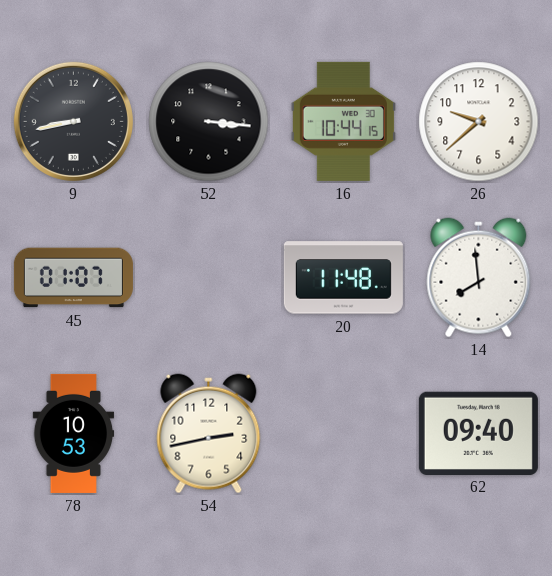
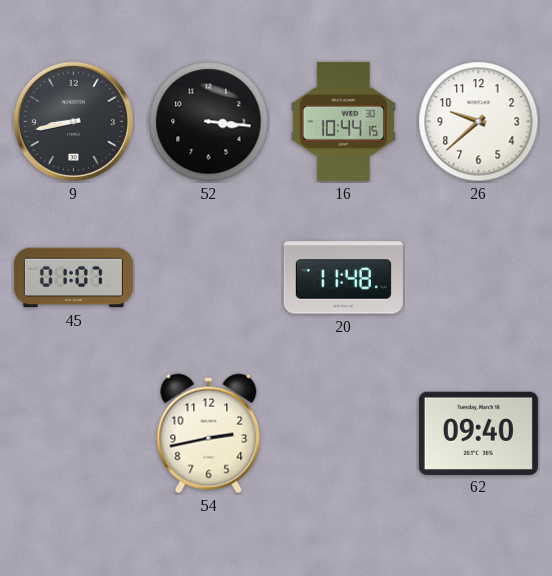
14: 7:59 -> none (479, 278)
78: 10:53 -> none (74, 433)
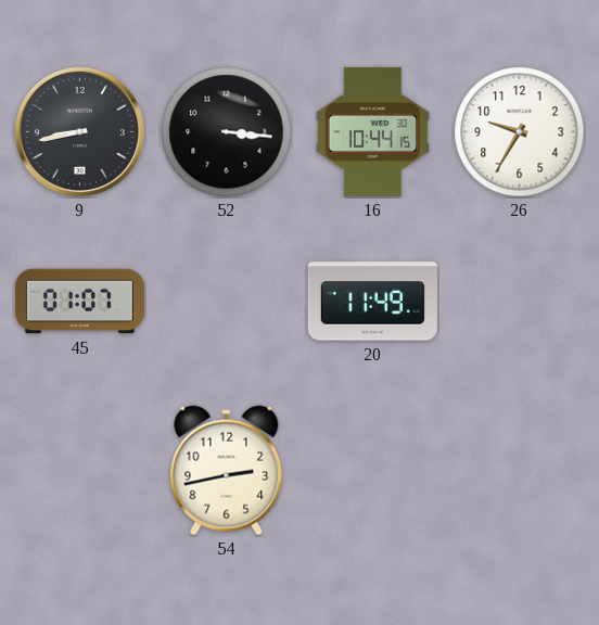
26: 9:38 -> 9:35 (520, 132)
20: 11:48 -> 11:49 (372, 302)
62: 09:40 -> none (478, 433)
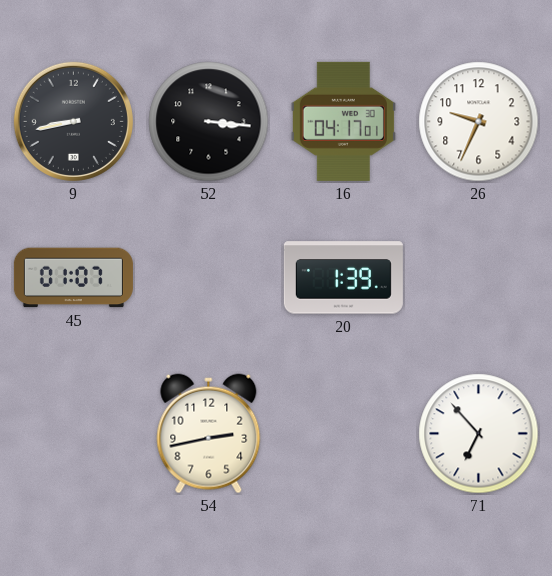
16: 10:44 -> 04:17 (343, 121)
26: 9:35 -> 9:34 (479, 122)
20: 11:49 -> 1:39 (343, 278)
71: none -> 6:53 (479, 434)
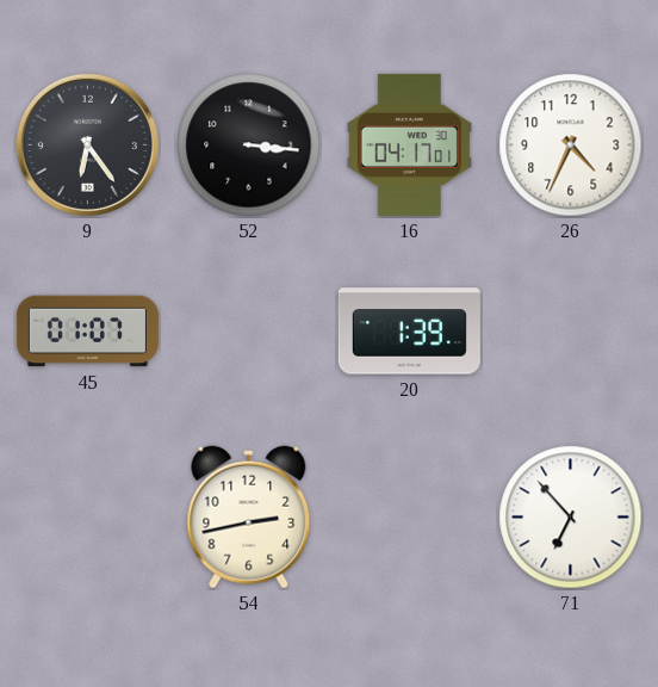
9: 8:43 -> 6:24 (87, 144)
26: 9:34 -> 4:34 (571, 146)
